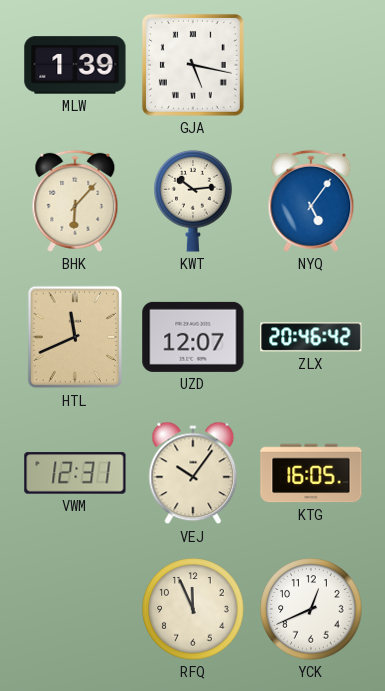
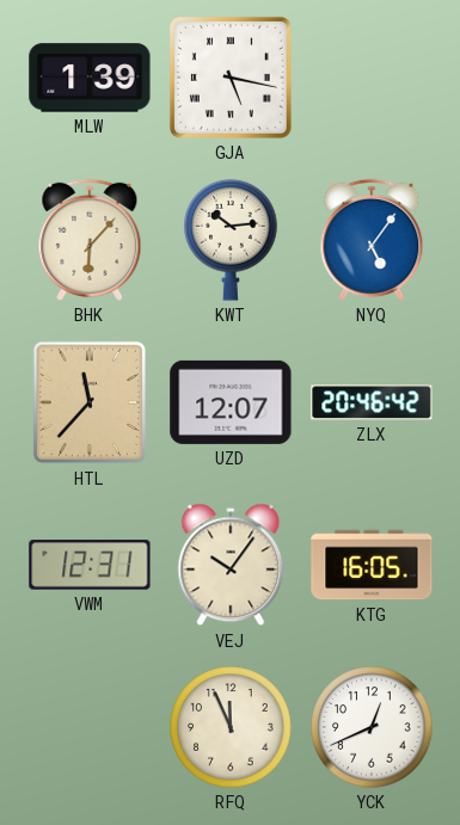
HTL: 11:41 -> 11:37 (90, 402)
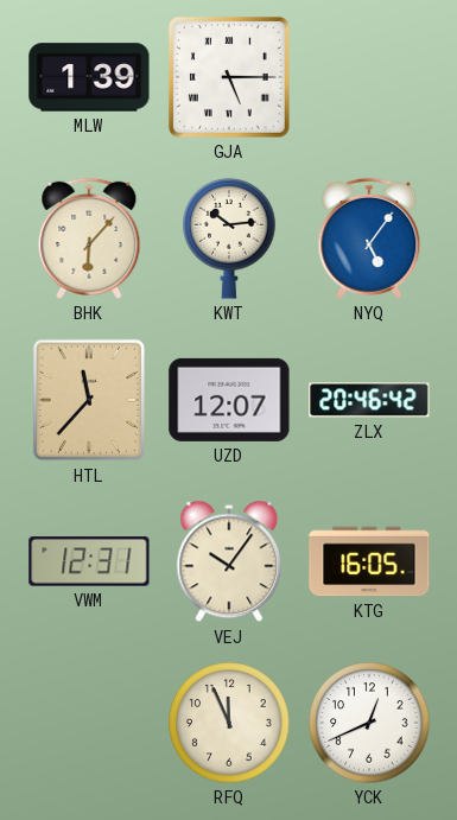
GJA: 5:17 -> 5:15 (229, 77)
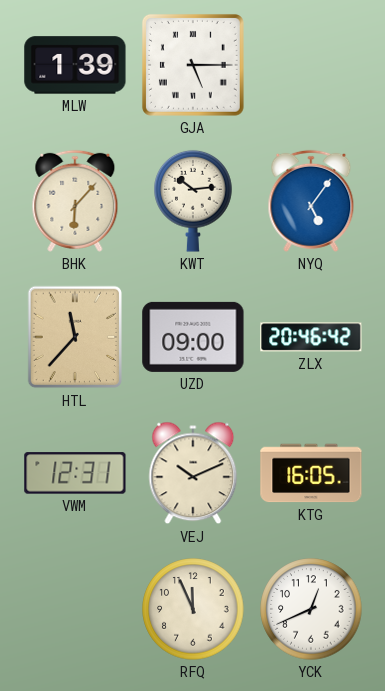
UZD: 12:07 -> 09:00 (193, 337)
VEJ: 10:06 -> 10:11 (193, 473)
